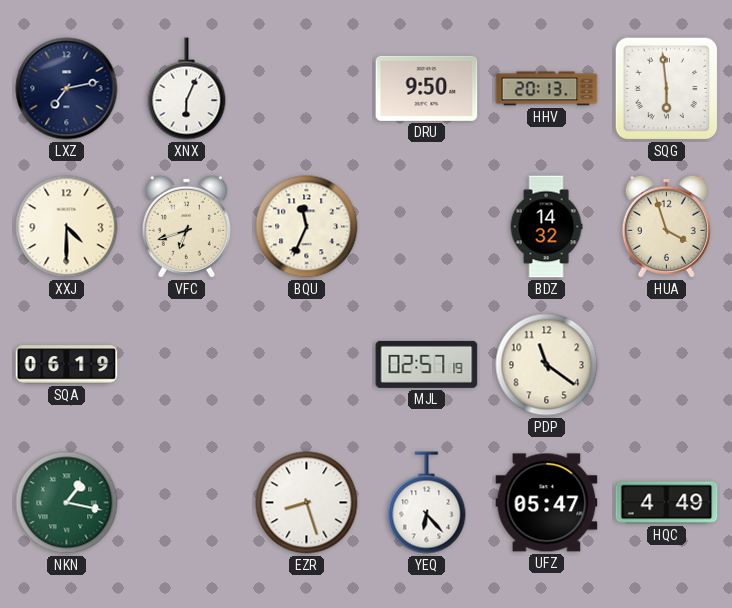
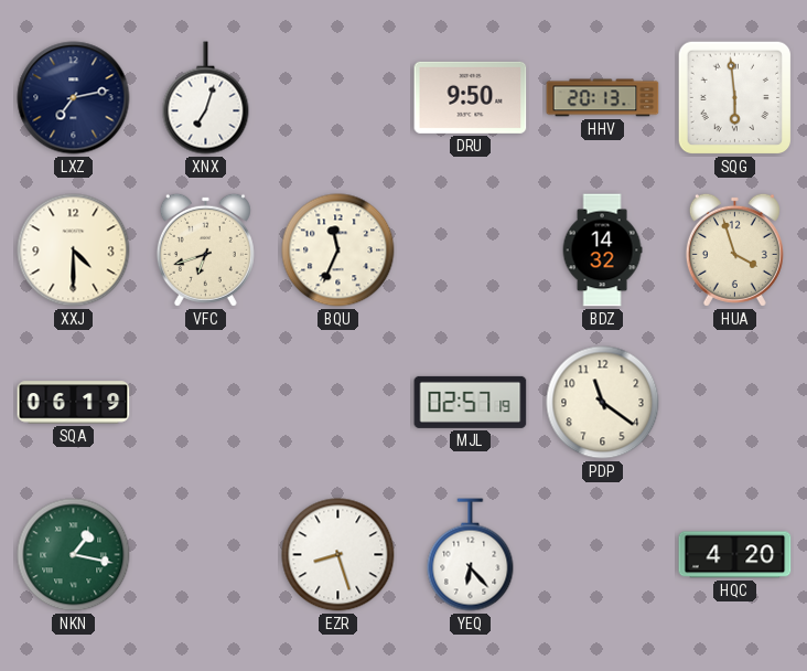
XNX: 6:04 -> 7:03 (206, 98)
UFZ: 05:47 -> none (547, 503)
HQC: 4:49 -> 4:20 (735, 555)
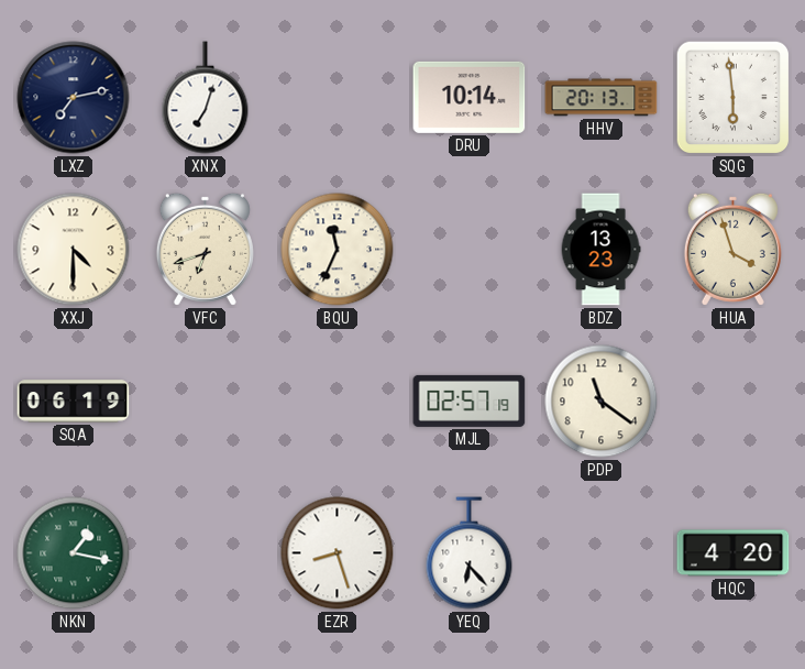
DRU: 9:50 -> 10:14 (470, 97)
BDZ: 14:32 -> 13:23 (600, 250)
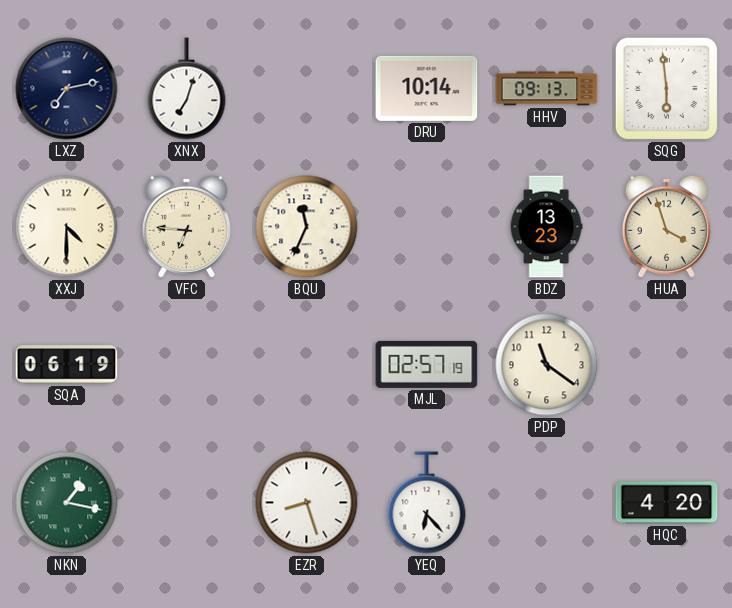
HHV: 20:13 -> 09:13 (547, 89)
VFC: 6:42 -> 6:46 (186, 226)
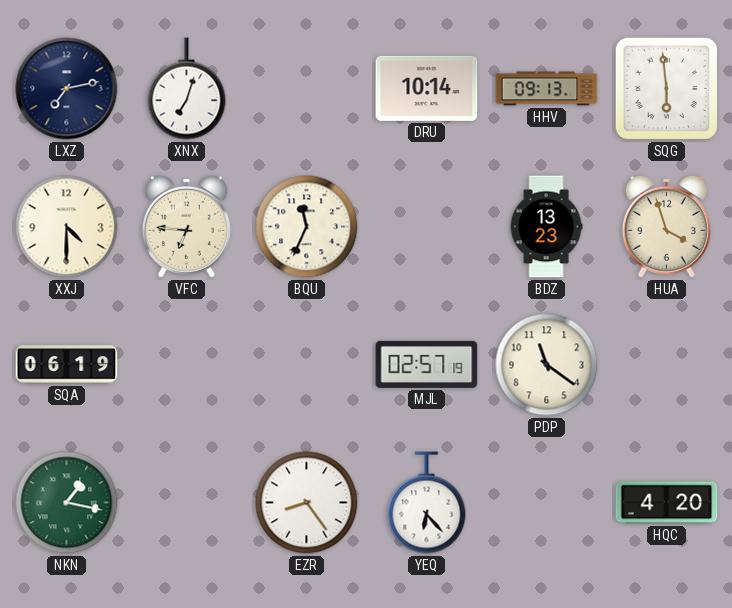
EZR: 8:27 -> 8:24 (307, 503)
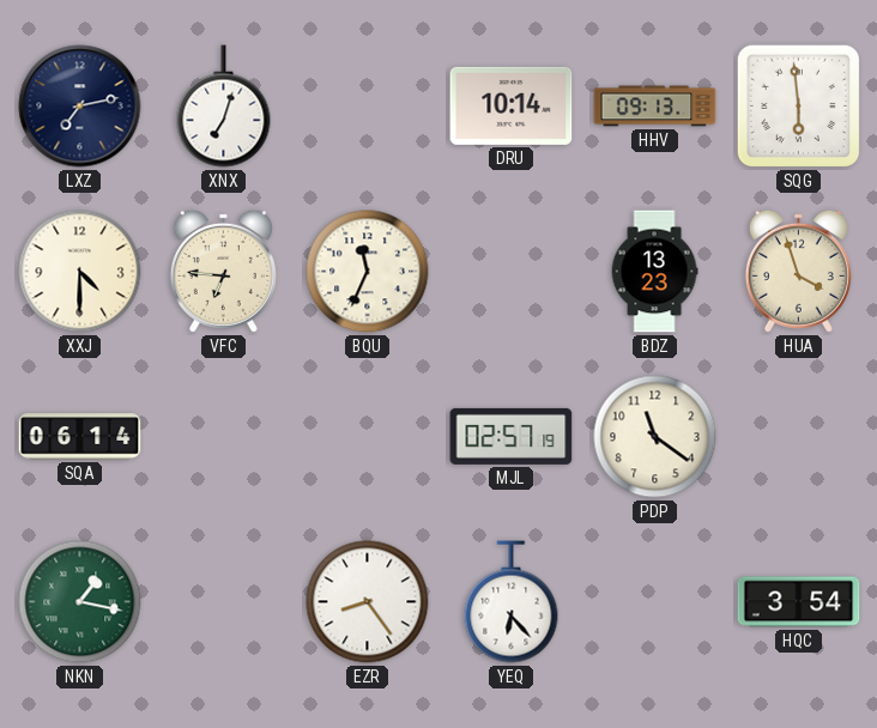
SQA: 06:19 -> 06:14 (80, 437)
HQC: 4:20 -> 3:54 (799, 602)
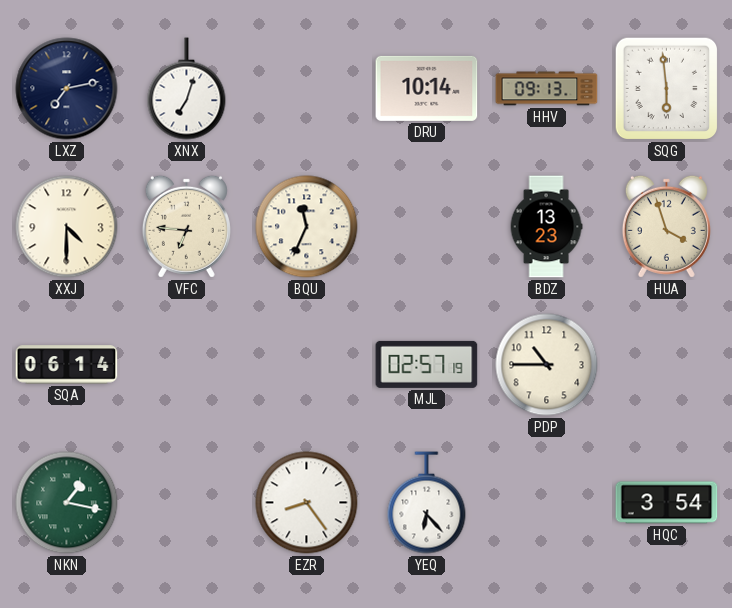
PDP: 11:21 -> 10:45 (547, 365)
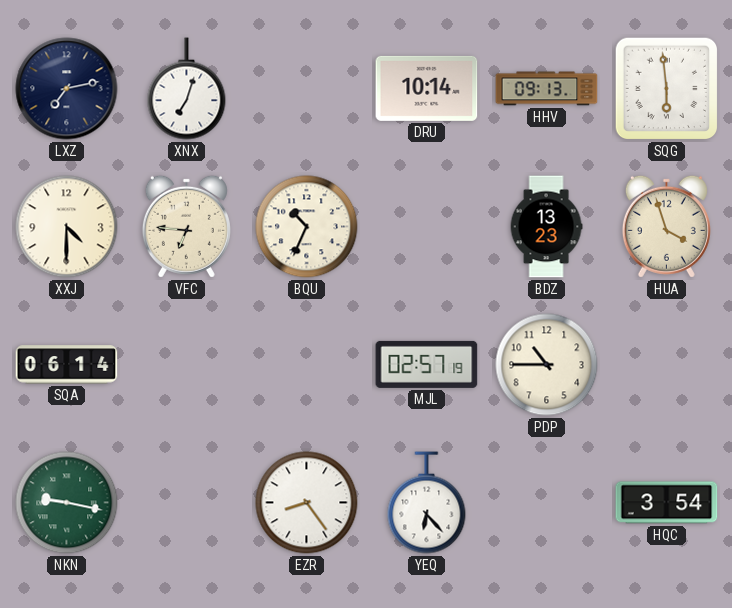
BQU: 11:34 -> 10:34 (307, 227)
NKN: 1:17 -> 9:17 (67, 503)
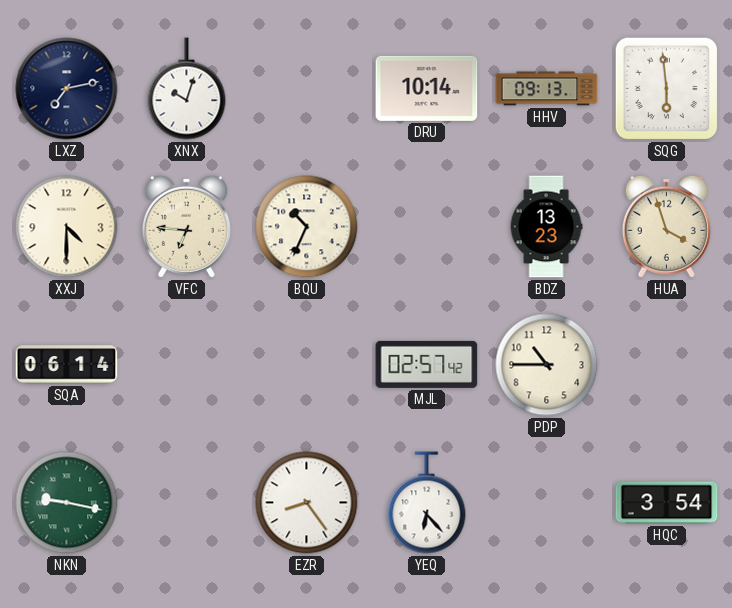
XNX: 7:03 -> 10:03 (187, 89)
MJL: 02:57:19 -> 02:57:42 (427, 364)
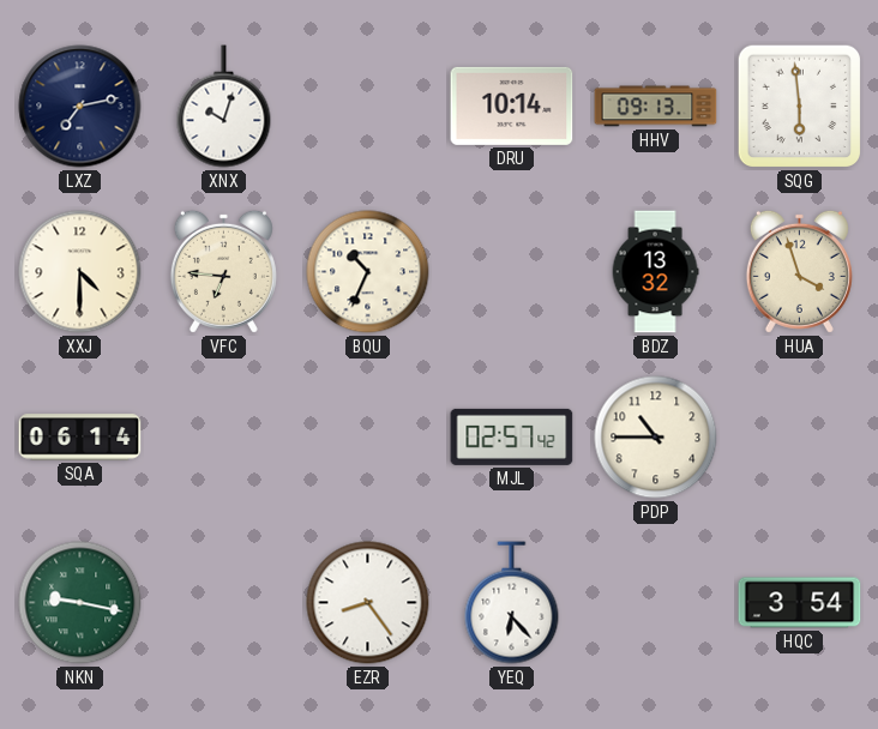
BDZ: 13:23 -> 13:32 (655, 272)
